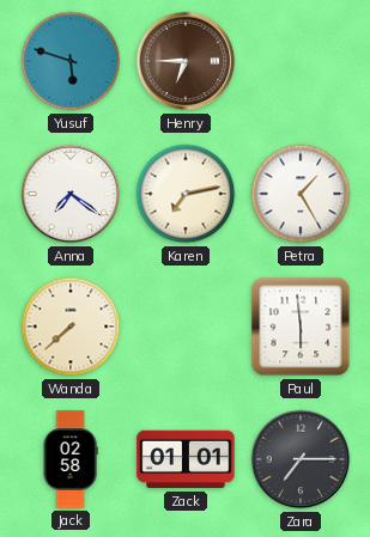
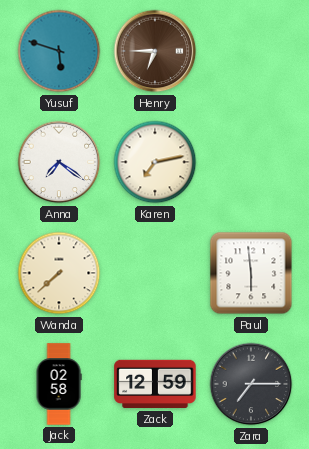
Petra: 1:25 -> none (301, 194)
Zack: 01:01 -> 12:59 (155, 384)
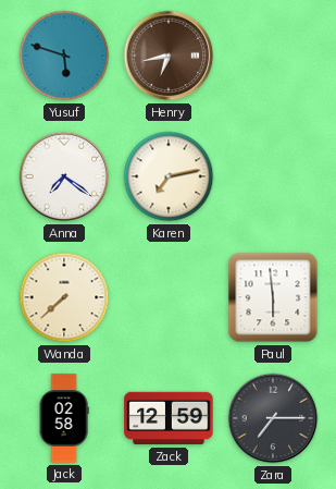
Henry: 6:45 -> 6:43 (169, 56)
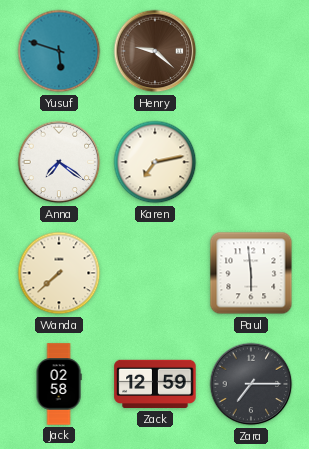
Henry: 6:43 -> 9:22 (155, 51)
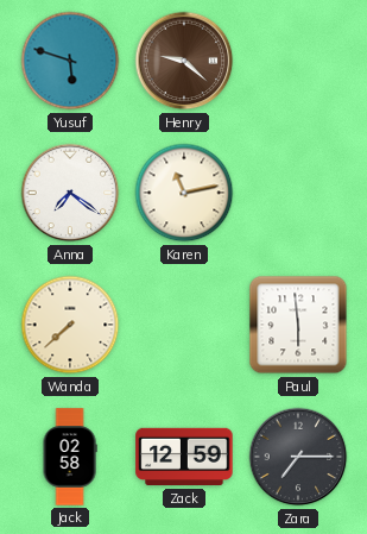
Karen: 7:13 -> 11:13 (184, 193)
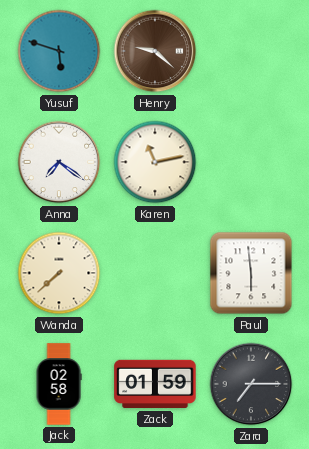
Zack: 12:59 -> 01:59 (155, 384)
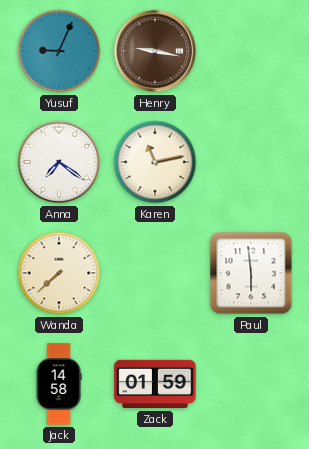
Yusuf: 5:48 -> 9:04 (59, 51)
Henry: 9:22 -> 9:17 (155, 51)
Jack: 02:58 -> 14:58 (59, 384)
Zara: 7:15 -> none (251, 384)
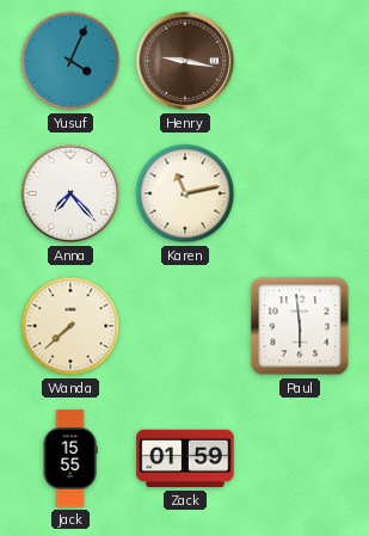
Yusuf: 9:04 -> 4:04 (70, 61)
Anna: 7:21 -> 7:23 (70, 193)
Jack: 14:58 -> 15:55 (70, 458)
